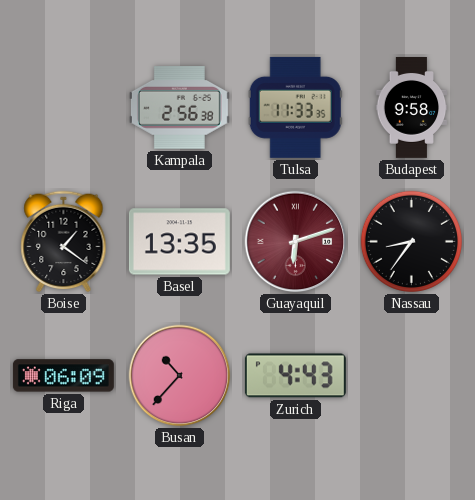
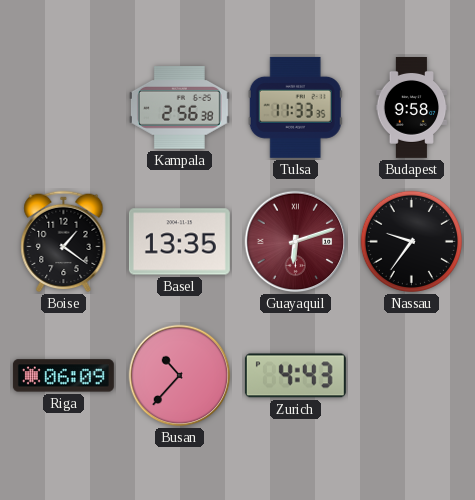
Nassau: 8:36 -> 9:36 (411, 241)
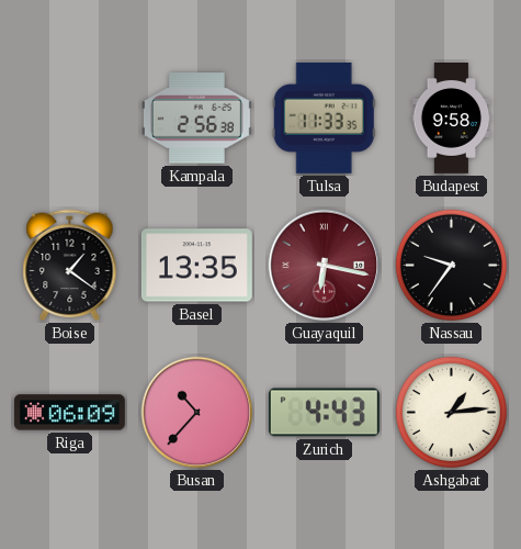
Guayaquil: 6:12 -> 6:17 (325, 266)
Ashgabat: none -> 1:14 (451, 412)
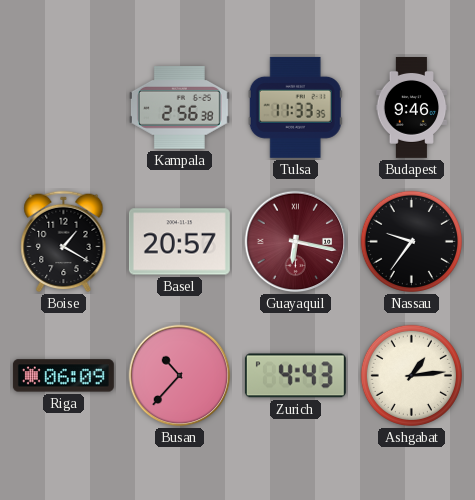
Budapest: 9:58 -> 9:46 (412, 108)
Boise: 1:21 -> 1:20 (64, 242)
Basel: 13:35 -> 20:57 (179, 242)
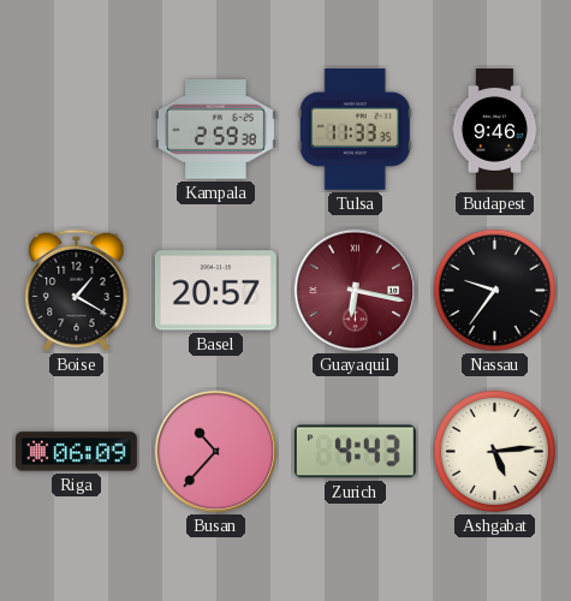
Kampala: 2:56 -> 2:59 (215, 130)
Ashgabat: 1:14 -> 5:14 (494, 451)
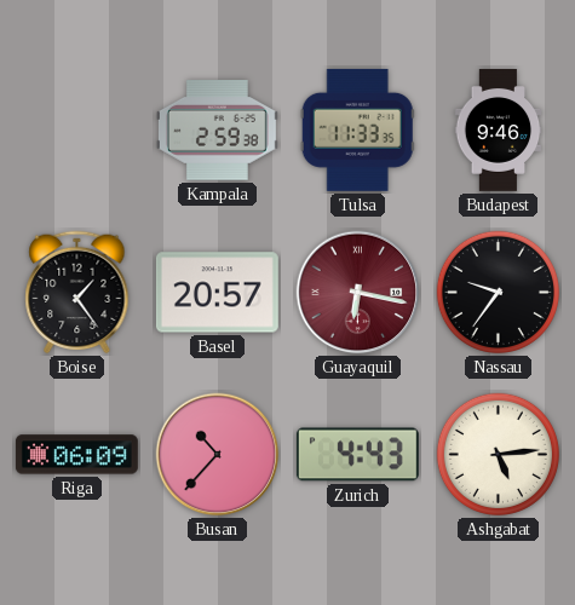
Boise: 1:20 -> 1:24 (77, 293)
